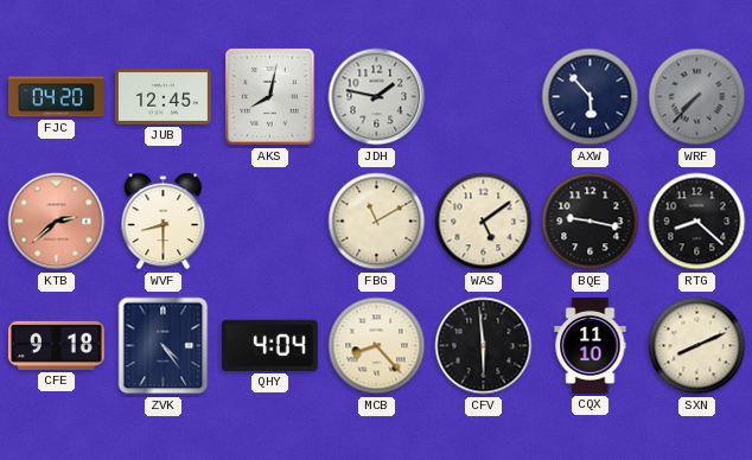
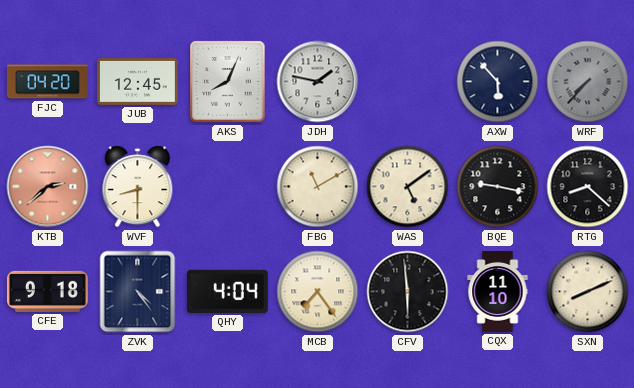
AKS: 8:02 -> 8:04 (228, 82)
MCB: 8:23 -> 7:24 (318, 292)
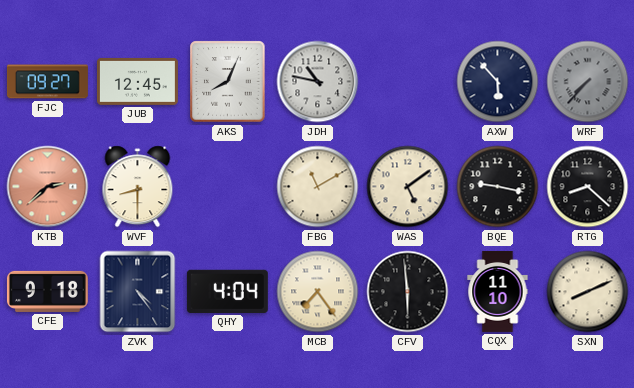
FJC: 04:20 -> 09:27 (47, 82)
JDH: 1:47 -> 10:47 (318, 82)
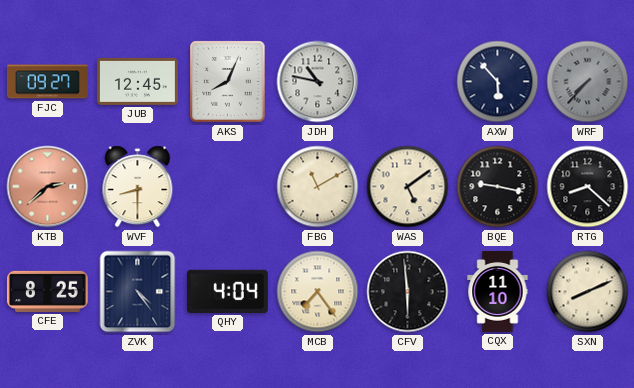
CFE: 9:18 -> 8:25 (47, 291)
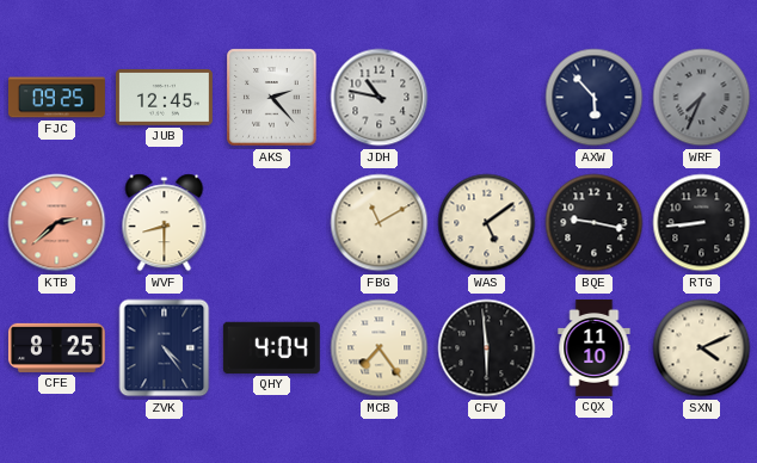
FJC: 09:27 -> 09:25 (56, 98)
AKS: 8:04 -> 2:23 (272, 98)
WRF: 7:37 -> 7:34 (702, 98)
RTG: 8:22 -> 8:44 (702, 223)
SXN: 8:11 -> 4:11 (702, 348)
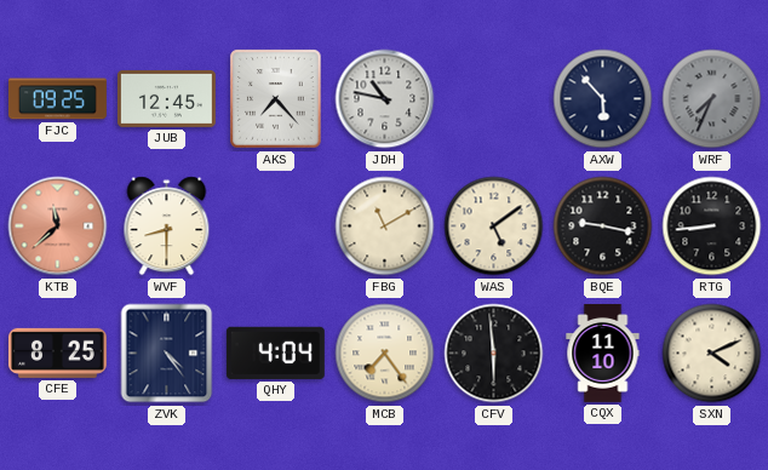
AKS: 2:23 -> 7:23 (276, 99)
KTB: 2:38 -> 11:38 (58, 227)
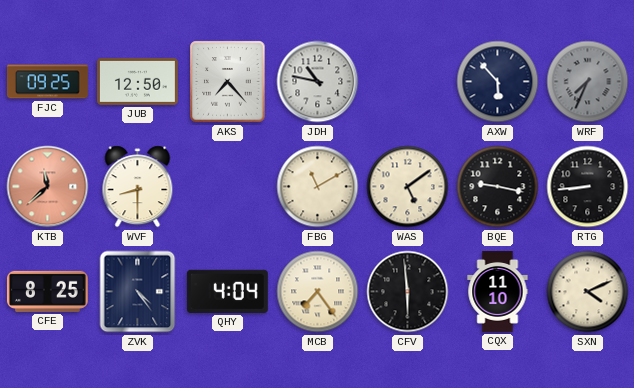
JUB: 12:45 -> 12:50 (137, 82)
